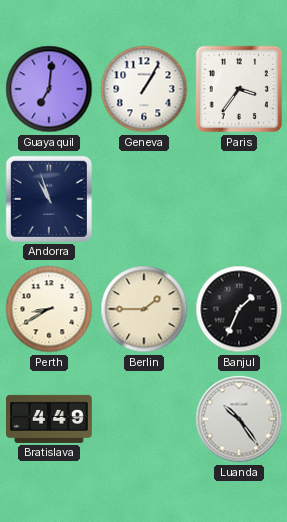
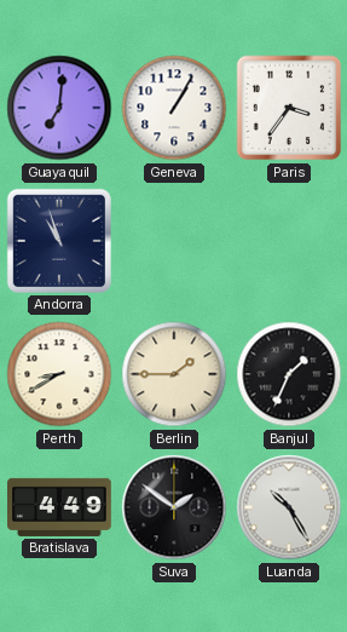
Suva: none -> 1:51 (174, 507)
Luanda: 10:24 -> 10:25 (289, 507)
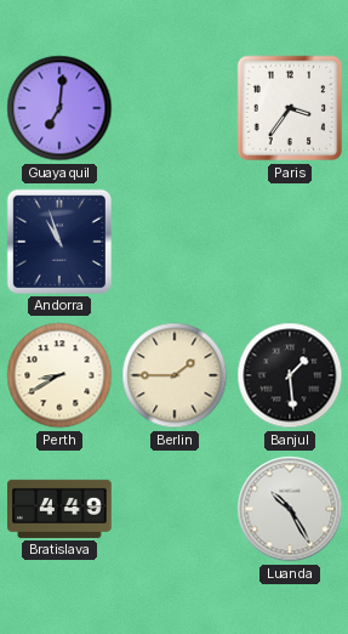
Geneva: 1:05 -> none (174, 108)
Banjul: 1:34 -> 1:29 (290, 375)
Suva: 1:51 -> none (174, 507)
